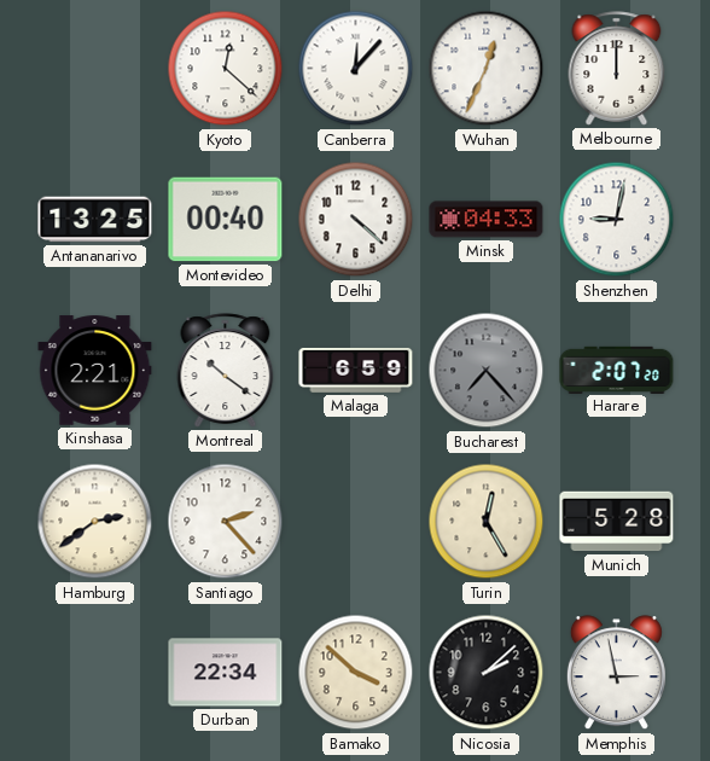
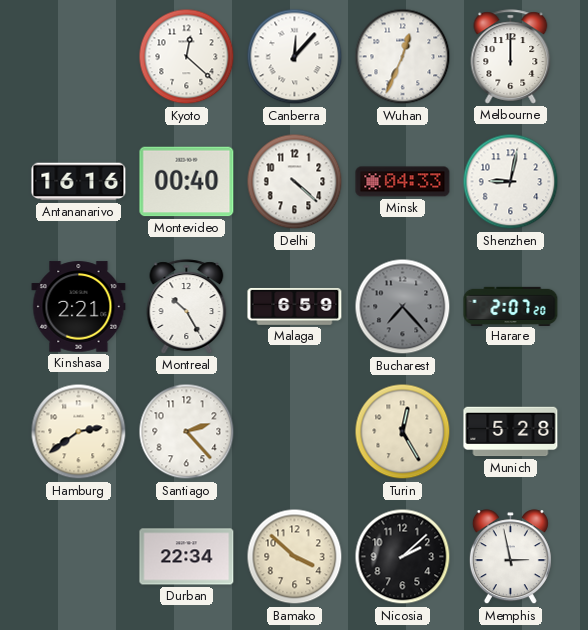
Antananarivo: 13:25 -> 16:16 (79, 182)
Montreal: 10:21 -> 10:25 (187, 307)
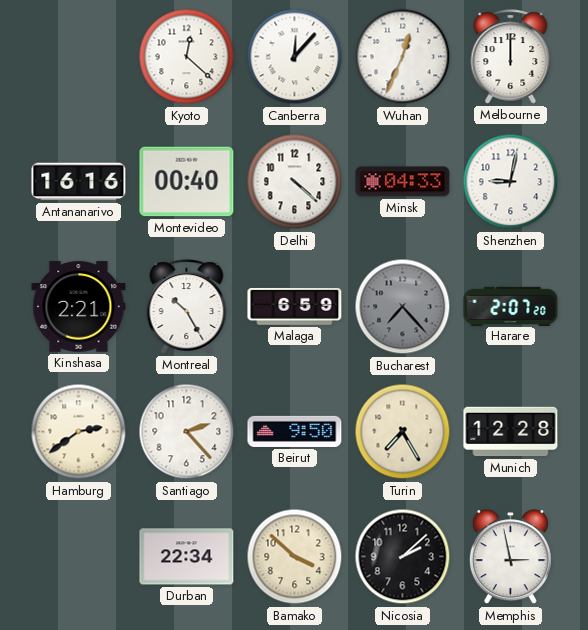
Beirut: none -> 9:50 (295, 431)
Turin: 12:25 -> 7:25 (403, 432)
Munich: 5:28 -> 12:28 (511, 432)
